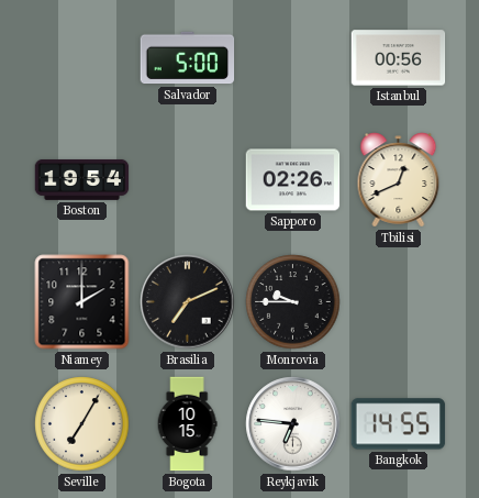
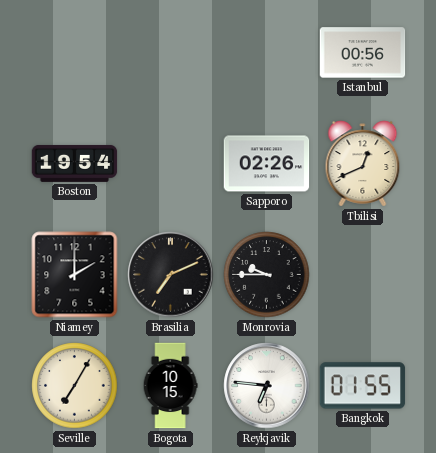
Salvador: 5:00 -> none (188, 58)
Bangkok: 14:55 -> 01:55 (363, 386)
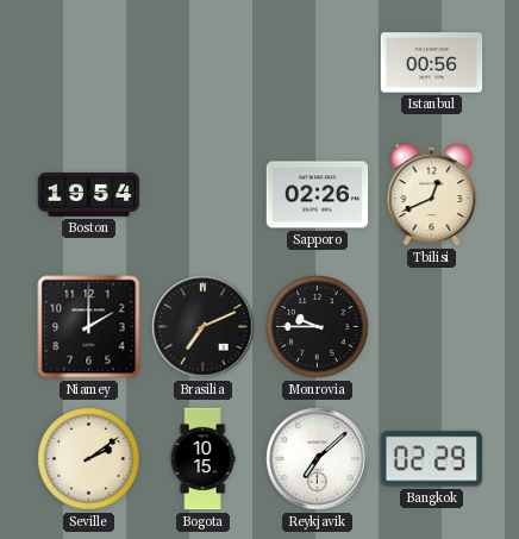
Seville: 7:05 -> 2:09 (89, 459)
Reykjavik: 6:46 -> 7:08 (318, 459)
Bangkok: 01:55 -> 02:29 (432, 459)
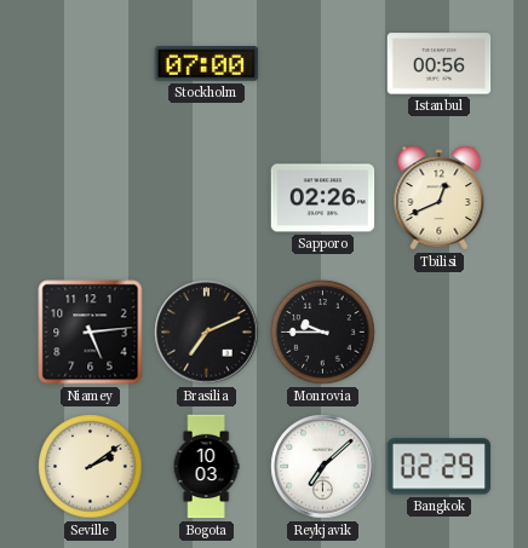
Stockholm: none -> 07:00 (207, 64)
Boston: 19:54 -> none (89, 194)
Niamey: 2:00 -> 5:14 (91, 333)
Bogota: 10:15 -> 10:03 (206, 467)
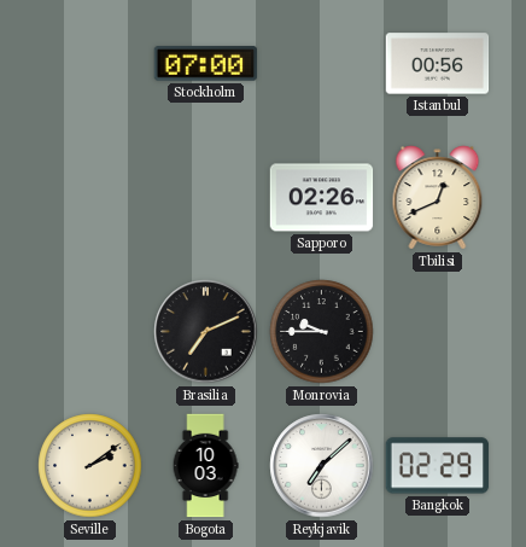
Niamey: 5:14 -> none (91, 333)
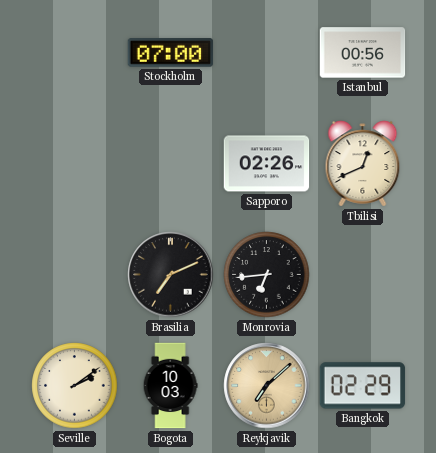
Monrovia: 9:45 -> 6:44 (267, 275)
Reykjavik dial: white -> champagne (267, 386)
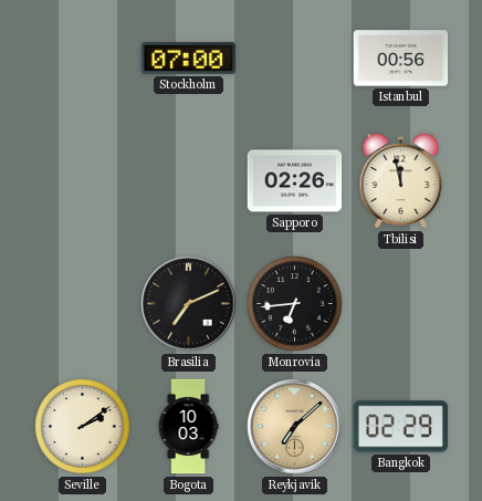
Tbilisi: 12:41 -> 11:58 (401, 181)
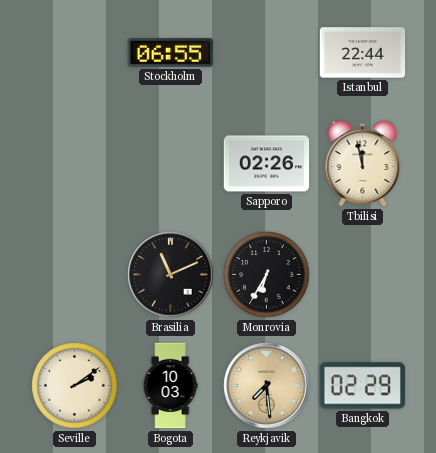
Stockholm: 07:00 -> 06:55 (171, 53)
Istanbul: 00:56 -> 22:44 (363, 53)
Brasilia: 7:11 -> 11:11 (171, 275)
Monrovia: 6:44 -> 6:35 (267, 275)
Reykjavik: 7:08 -> 7:29 (267, 386)
